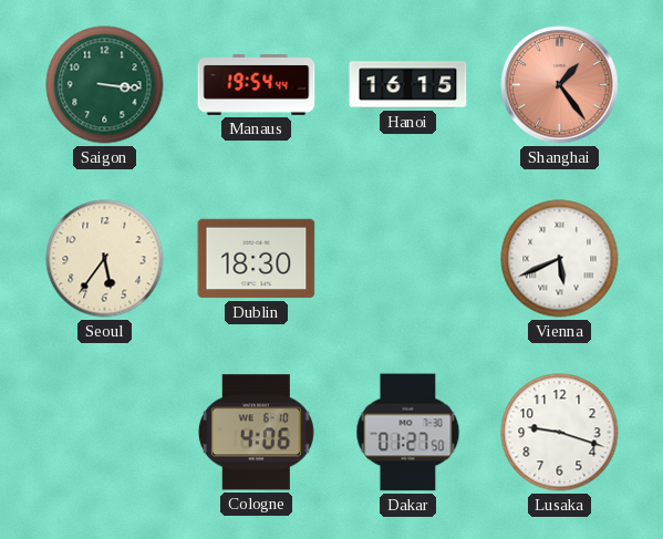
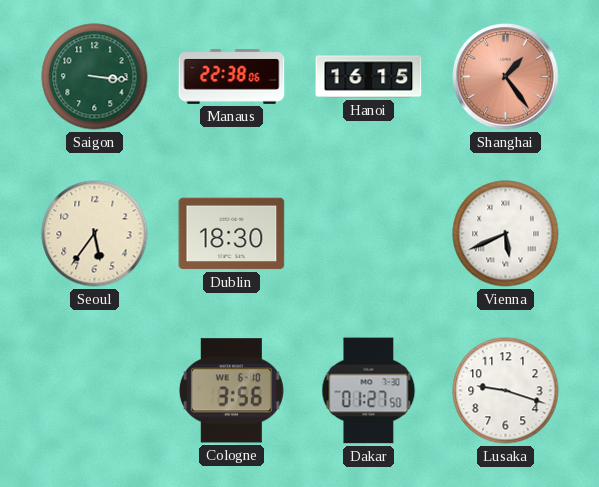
Manaus: 19:54 -> 22:38 (232, 77)
Cologne: 4:06 -> 3:56 (231, 391)
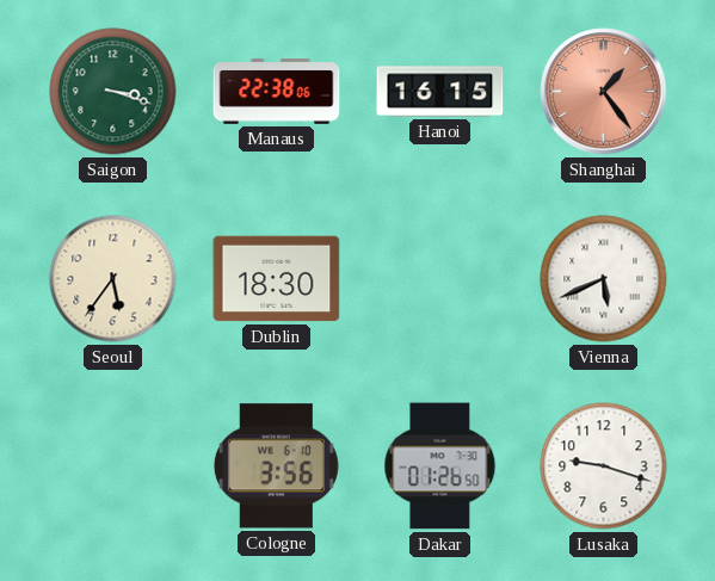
Saigon: 3:16 -> 3:18 (113, 92)
Dakar: 01:27 -> 01:26 (440, 466)
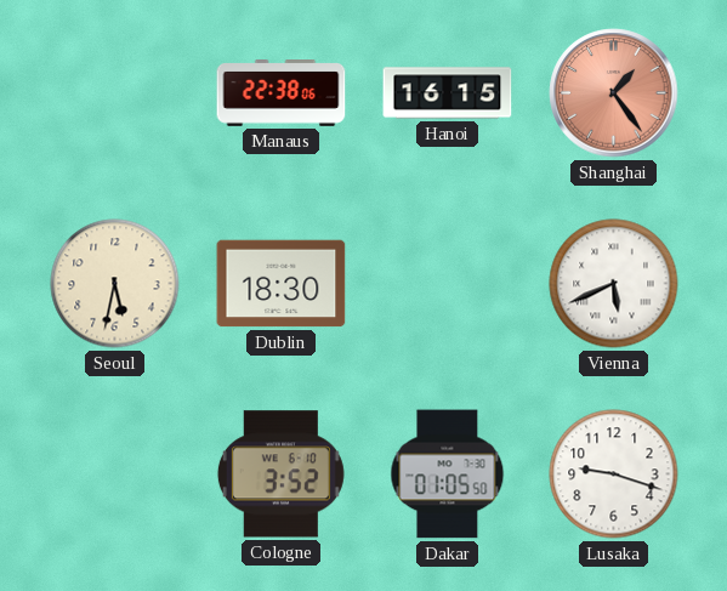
Saigon: 3:18 -> none (113, 92)
Seoul: 5:36 -> 5:32 (115, 284)
Cologne: 3:56 -> 3:52 (280, 474)
Dakar: 01:26 -> 01:05 (448, 474)
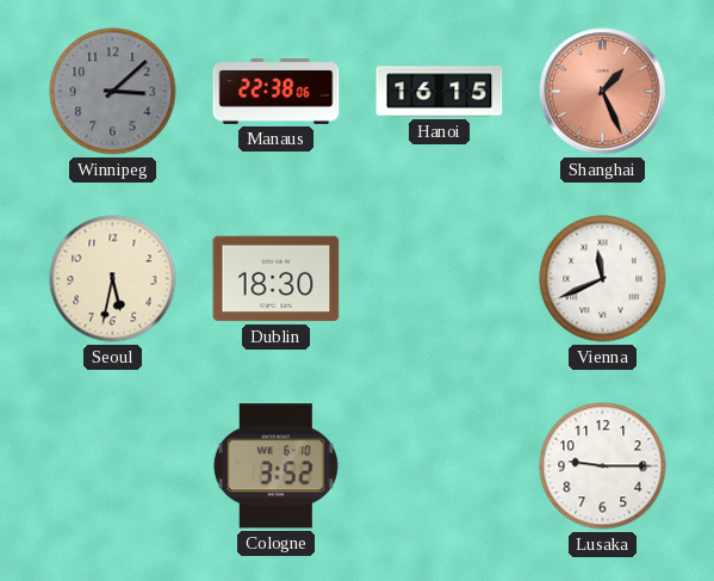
Winnipeg: none -> 3:08 (113, 92)
Shanghai: 1:24 -> 1:26 (603, 92)
Vienna: 5:41 -> 11:41 (603, 279)
Dakar: 01:05 -> none (448, 474)
Lusaka: 9:18 -> 9:15 (603, 466)
